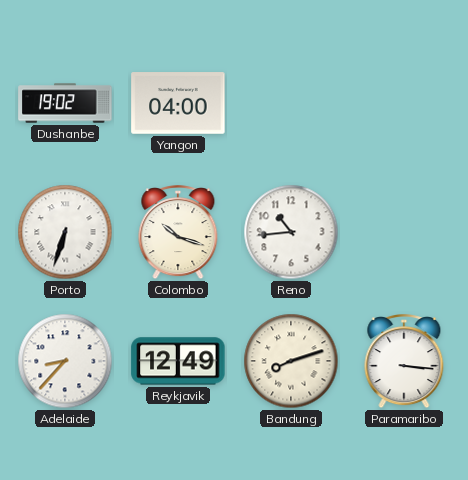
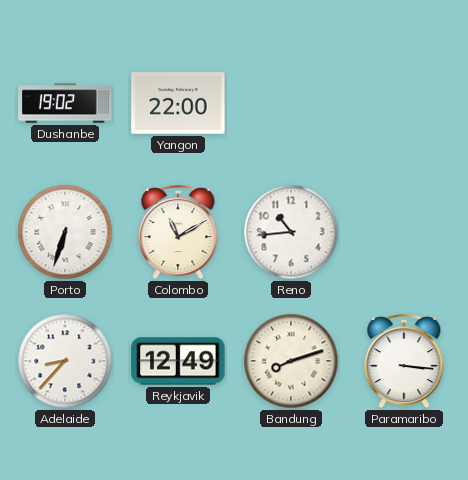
Yangon: 04:00 -> 22:00 (178, 103)
Colombo: 10:18 -> 11:10 (178, 233)
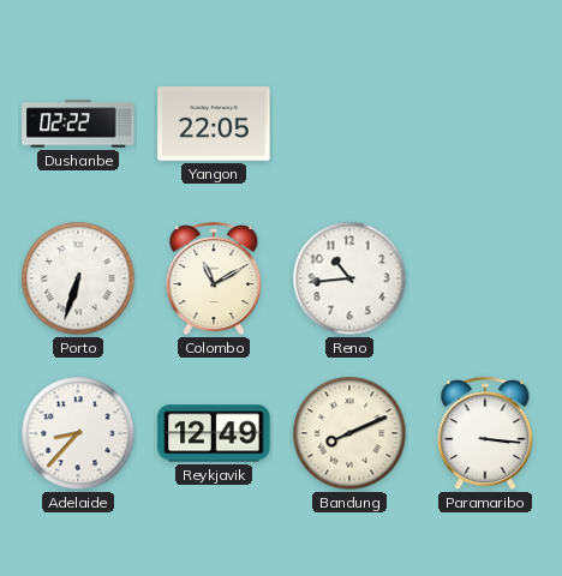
Dushanbe: 19:02 -> 02:22 (78, 124)
Yangon: 22:00 -> 22:05 (214, 124)
Bandung: 8:12 -> 8:11 (349, 433)
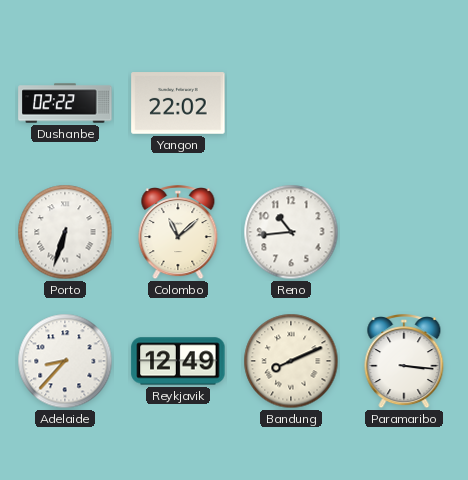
Yangon: 22:05 -> 22:02 (178, 103)
Colombo: 11:10 -> 11:08 (178, 233)
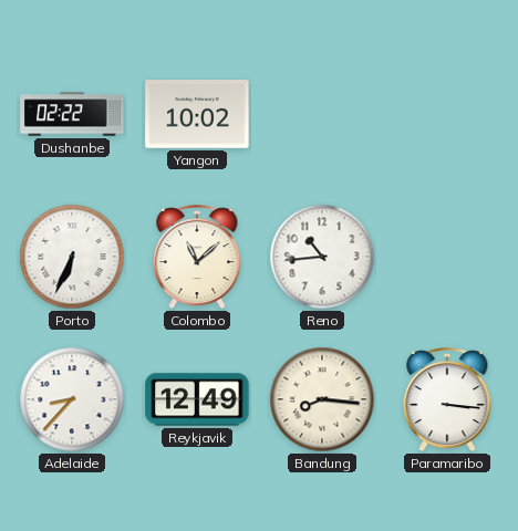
Yangon: 22:02 -> 10:02 (197, 114)
Porto: 6:33 -> 6:34 (72, 257)
Bandung: 8:11 -> 8:16 (322, 399)
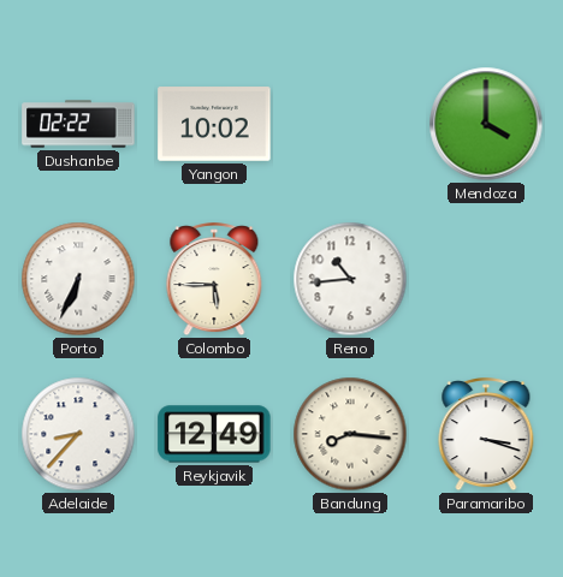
Mendoza: none -> 4:00 (486, 124)
Colombo: 11:08 -> 5:45 (214, 280)
Paramaribo: 3:16 -> 3:18 (486, 435)
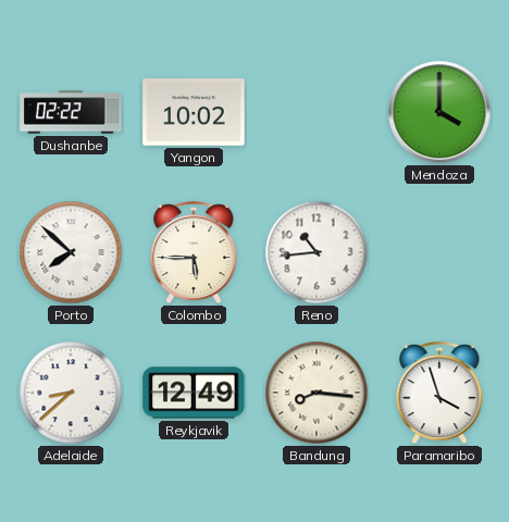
Porto: 6:34 -> 7:52 (71, 252)
Adelaide: 8:37 -> 8:38 (71, 393)
Paramaribo: 3:18 -> 3:57 (439, 394)
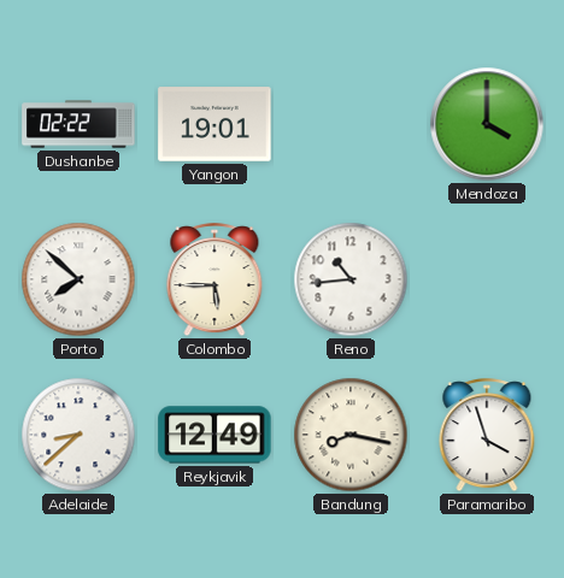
Yangon: 10:02 -> 19:01 (215, 124)
Bandung: 8:16 -> 8:17 (351, 435)
